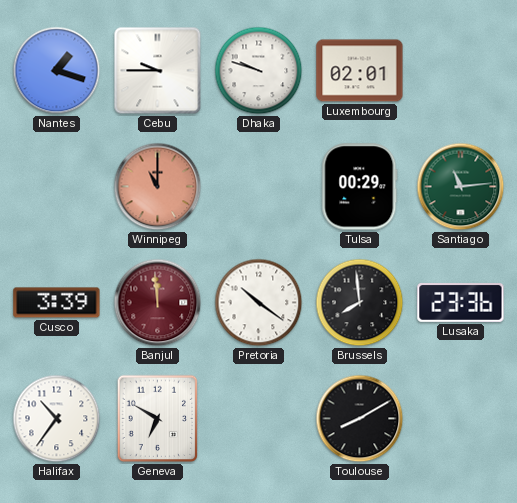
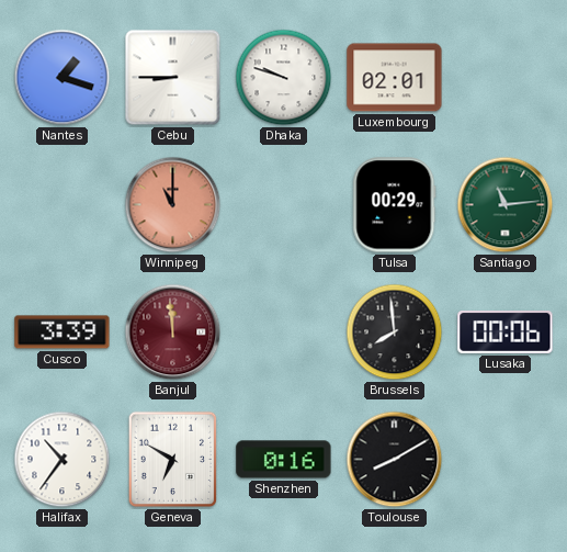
Cebu: 9:45 -> 8:45 (173, 78)
Pretoria: 10:21 -> none (259, 303)
Lusaka: 23:36 -> 00:06 (506, 333)
Shenzhen: none -> 0:16 (284, 460)
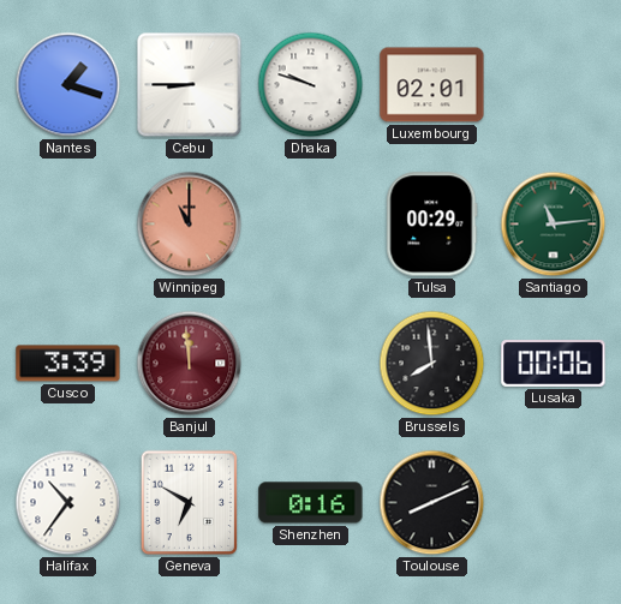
Toulouse: 8:10 -> 8:11 (432, 503)
